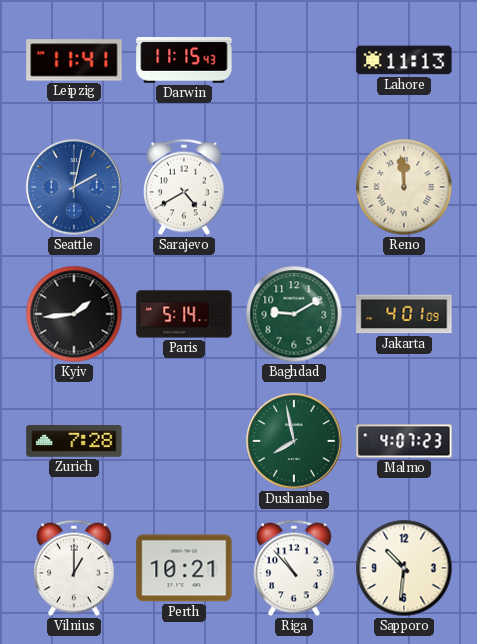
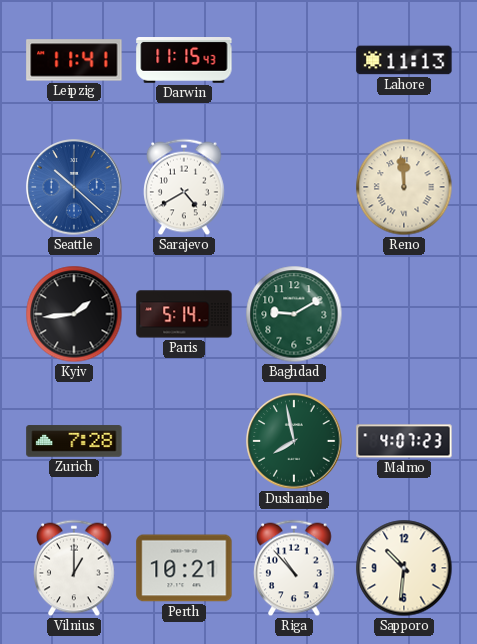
Seattle: 2:02 -> 10:22 (74, 187)
Jakarta: 4:01 -> none (404, 314)
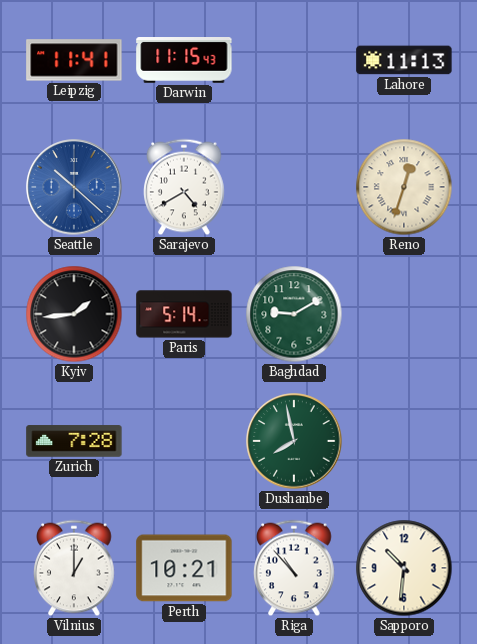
Reno: 11:59 -> 12:33 (404, 187)
Malmo: 4:07 -> none (404, 441)
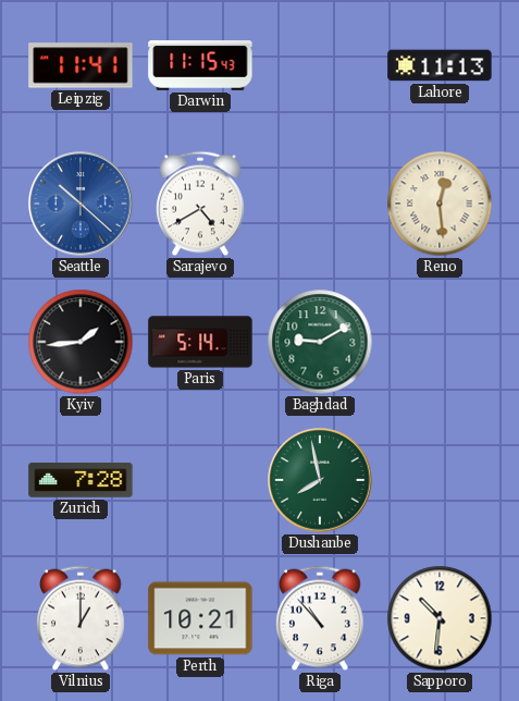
Reno: 12:33 -> 12:29 (440, 204)
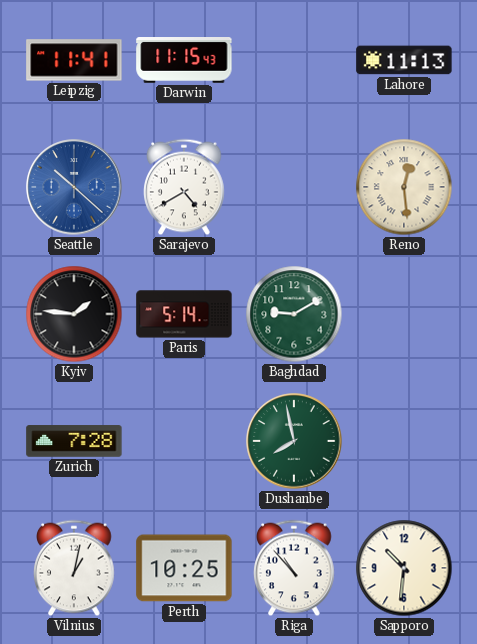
Kyiv: 1:44 -> 1:46 (74, 314)
Vilnius: 1:00 -> 1:02 (74, 568)
Perth: 10:21 -> 10:25 (184, 568)
